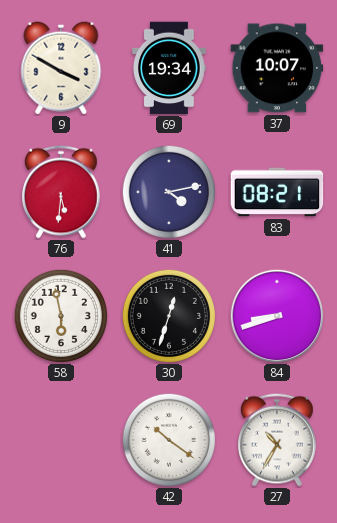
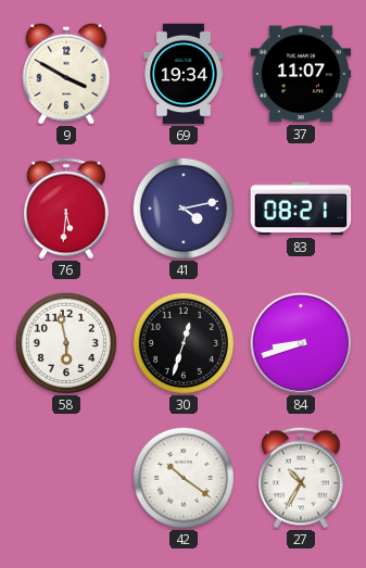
37: 10:07 -> 11:07 (301, 74)
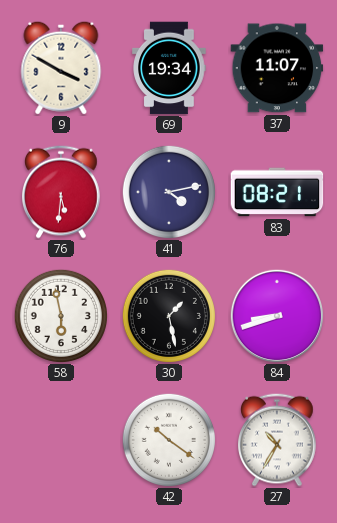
30: 12:33 -> 1:28 (169, 316)
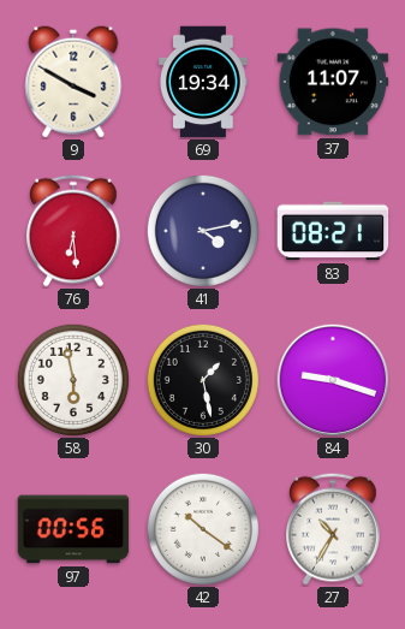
76: 5:31 -> 6:29 (75, 231)
84: 8:42 -> 9:18 (332, 379)
97: none -> 00:56 (73, 529)
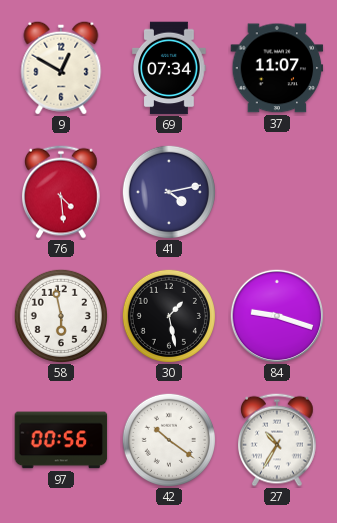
9: 3:50 -> 12:50 (61, 68)
69: 19:34 -> 07:34 (169, 68)
76: 6:29 -> 4:29 (62, 192)
83: 08:21 -> none (333, 231)
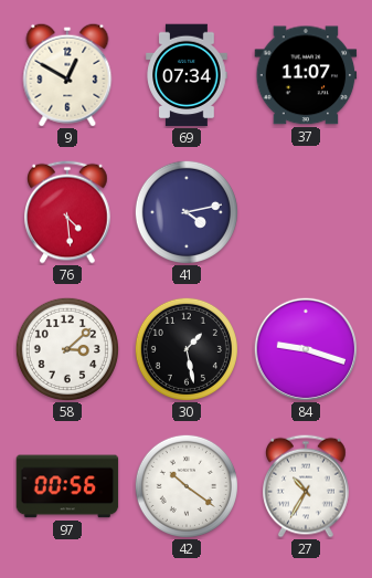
58: 5:58 -> 3:08 (67, 349)
